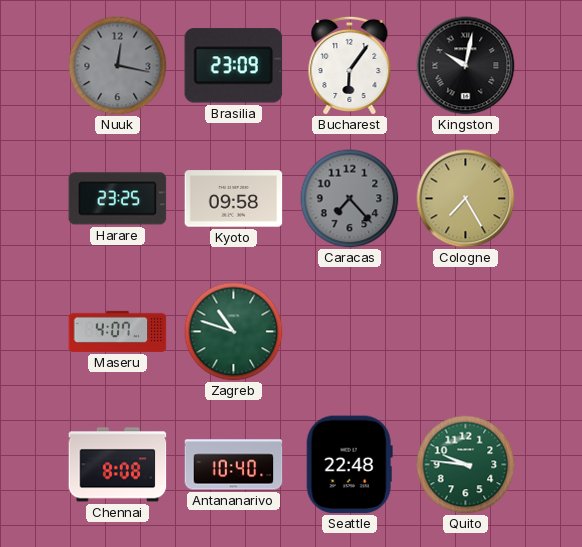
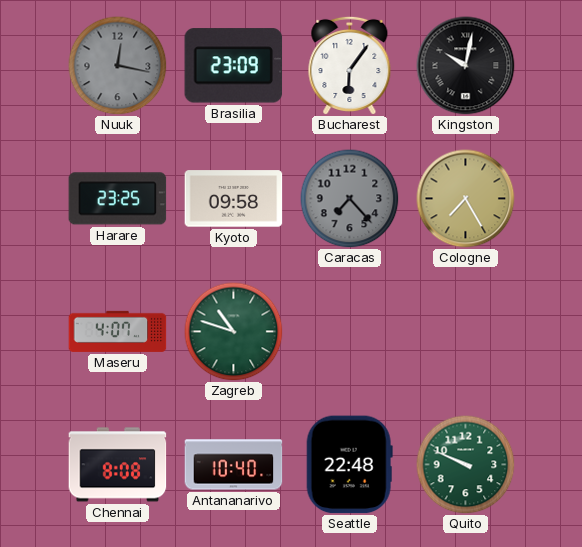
Quito: 9:46 -> 9:49 (466, 465)
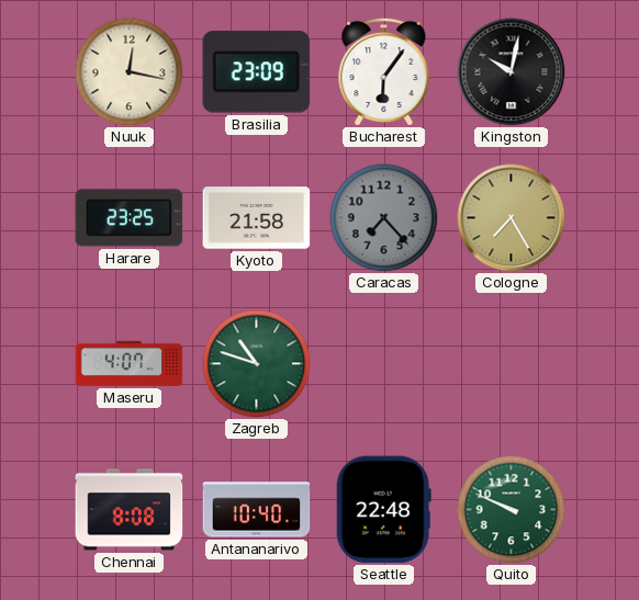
Nuuk dial: grey -> cream (130, 72)
Kyoto: 09:58 -> 21:58 (257, 218)
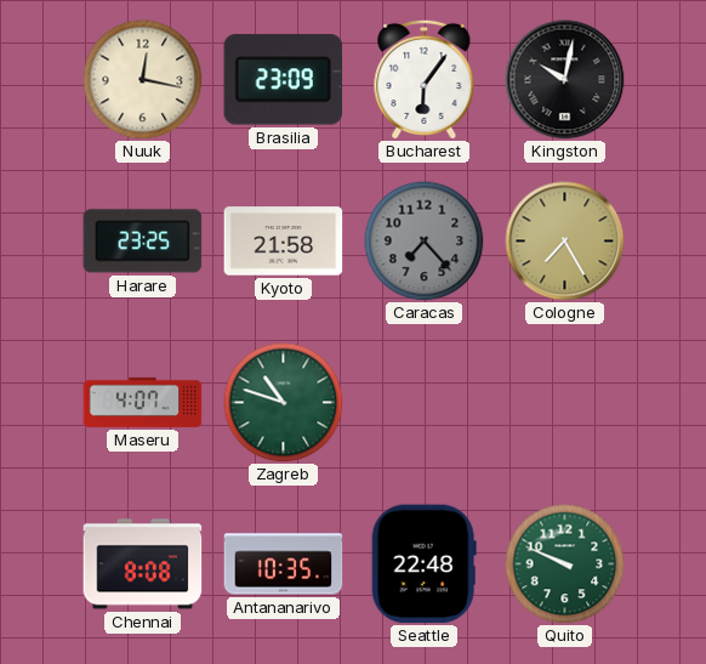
Antananarivo: 10:40 -> 10:35 (284, 564)
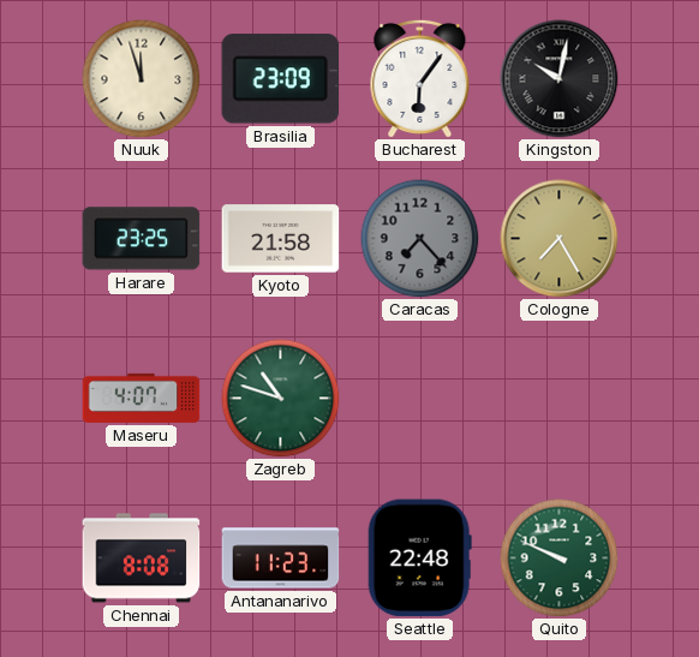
Nuuk: 12:17 -> 11:57 (142, 79)
Antananarivo: 10:35 -> 11:23 (281, 559)
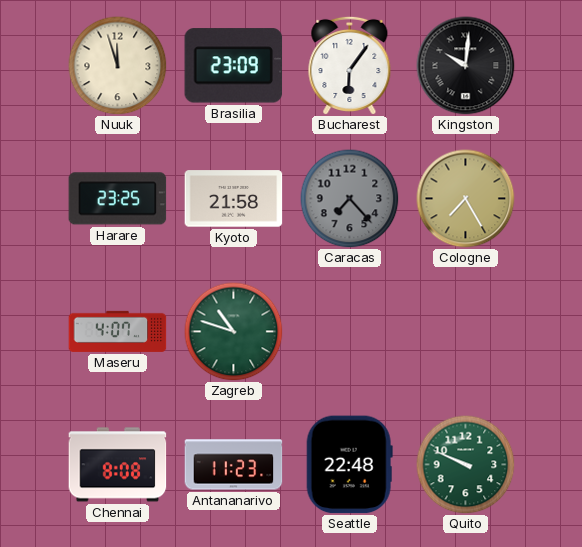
Kingston: 10:02 -> 10:01 (466, 66)
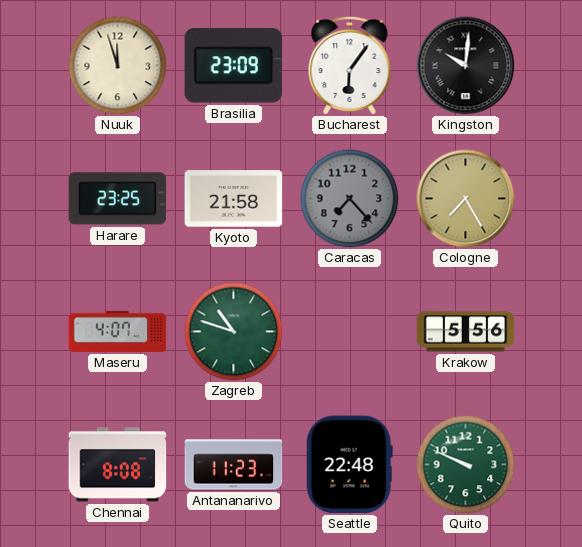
Krakow: none -> 5:56 (466, 332)
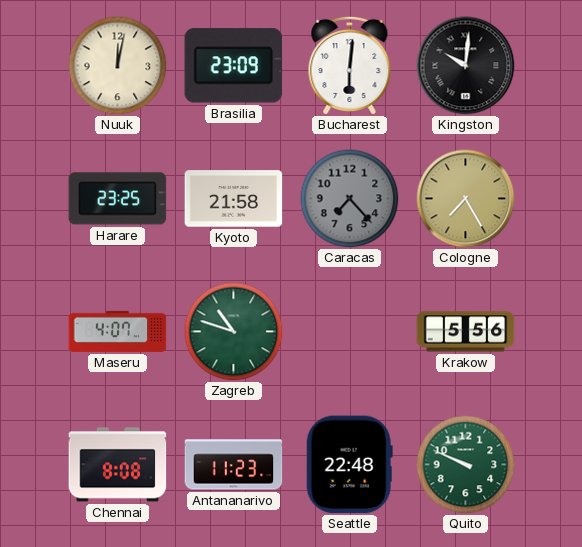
Nuuk: 11:57 -> 12:02 (118, 66)
Bucharest: 6:06 -> 6:01 (350, 65)
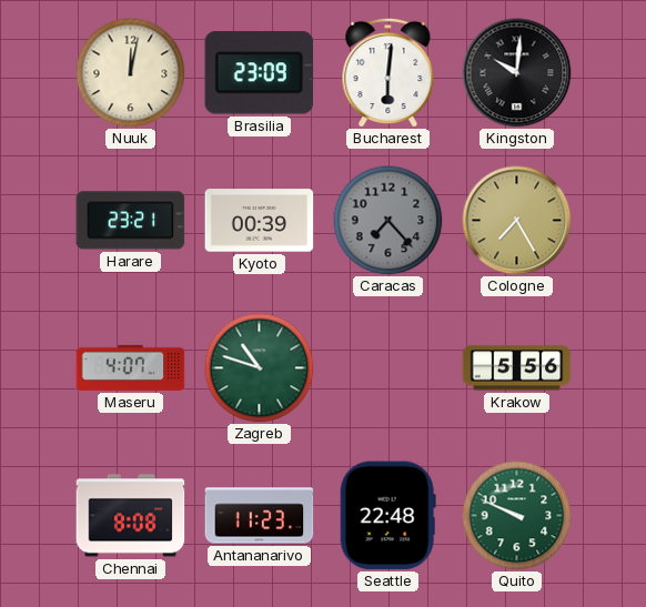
Harare: 23:25 -> 23:21 (131, 221)
Kyoto: 21:58 -> 00:39 (260, 221)
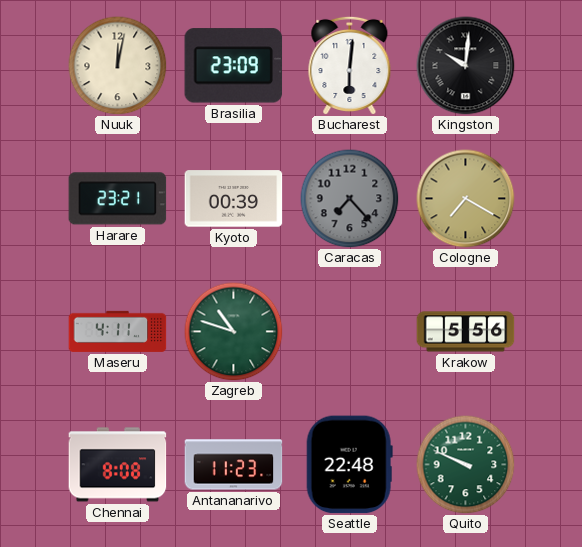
Cologne: 7:25 -> 7:20 (466, 199)
Maseru: 4:07 -> 4:11 (118, 331)
